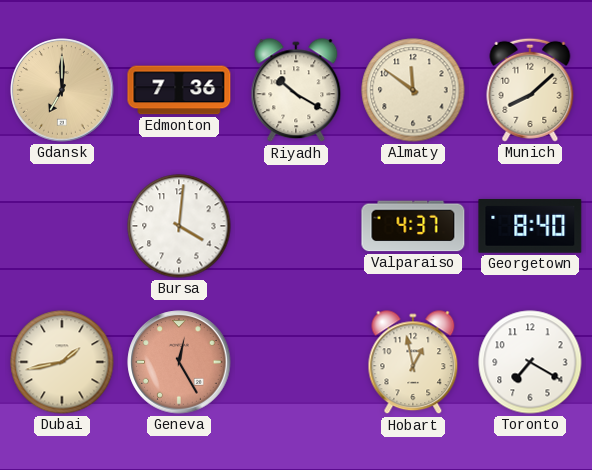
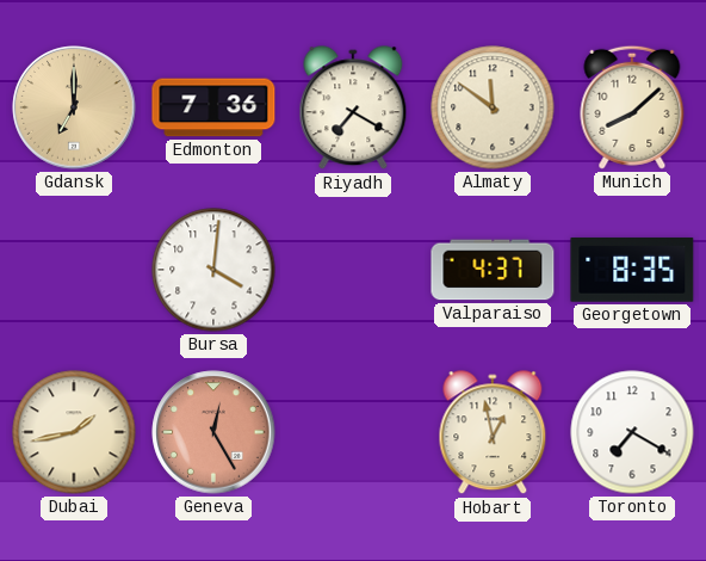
Riyadh: 10:20 -> 7:20 (353, 109)
Georgetown: 8:40 -> 8:35 (632, 270)
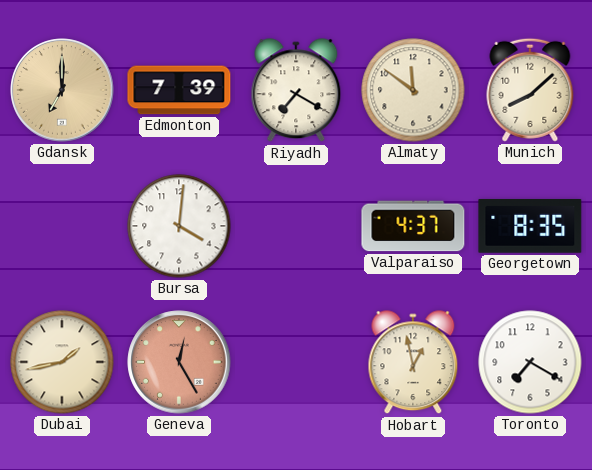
Edmonton: 7:36 -> 7:39 (179, 90)
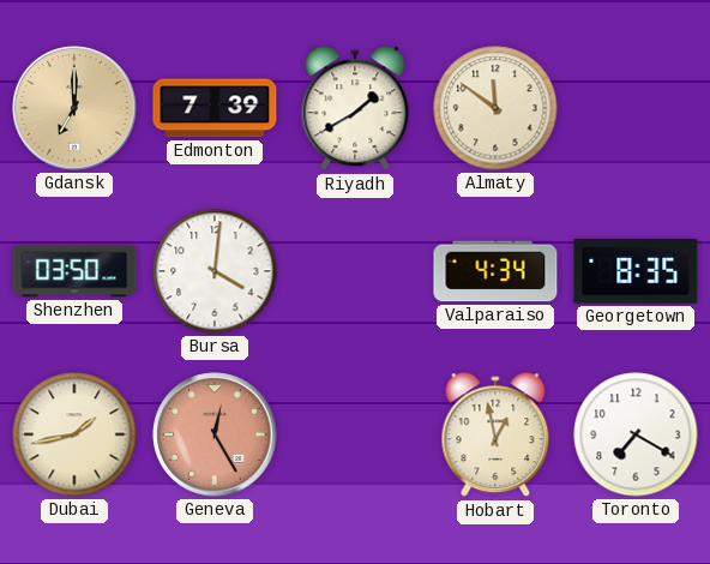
Riyadh: 7:20 -> 1:40 (355, 109)
Munich: 8:08 -> none (530, 90)
Shenzhen: none -> 03:50 (74, 271)
Valparaiso: 4:37 -> 4:34 (495, 271)
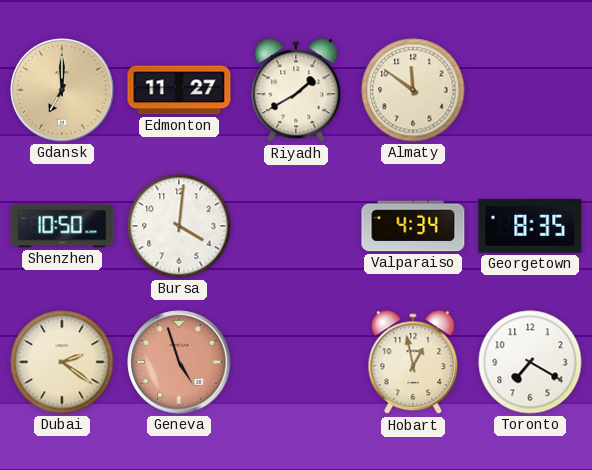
Edmonton: 7:39 -> 11:27 (179, 90)
Shenzhen: 03:50 -> 10:50 (62, 226)
Dubai: 1:43 -> 2:21 (62, 362)
Geneva: 12:25 -> 4:57 (179, 362)
